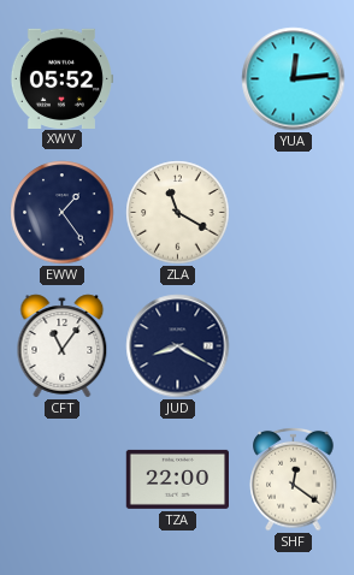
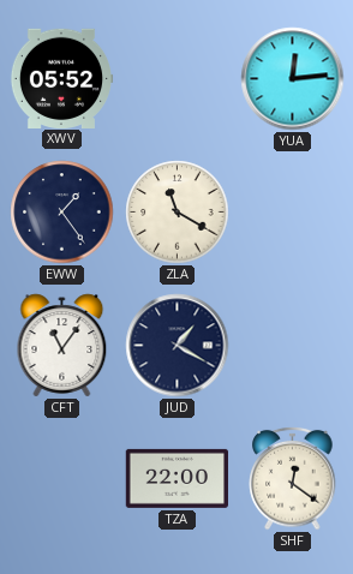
JUD: 8:20 -> 1:20 (178, 346)
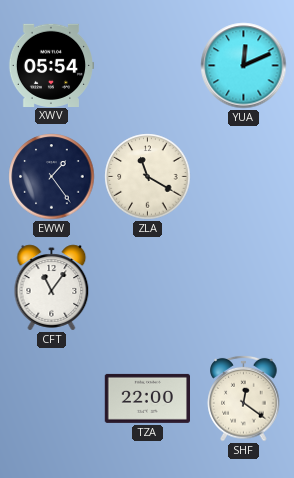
XWV: 05:52 -> 05:54 (50, 65)
YUA: 12:14 -> 12:11 (244, 66)
JUD: 1:20 -> none (178, 346)
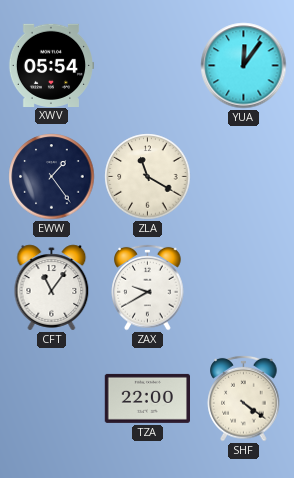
YUA: 12:11 -> 12:06 (244, 66)
ZAX: none -> 9:40 (148, 287)
SHF: 12:21 -> 4:21 (244, 398)
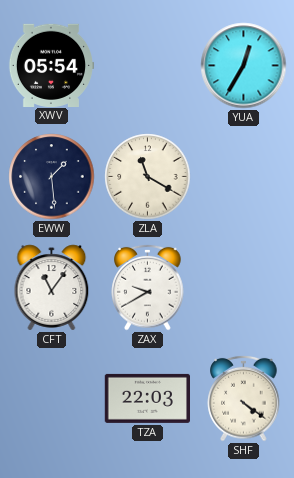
YUA: 12:06 -> 12:35 (244, 66)
EWW: 1:24 -> 1:29 (52, 177)
TZA: 22:00 -> 22:03 (147, 398)
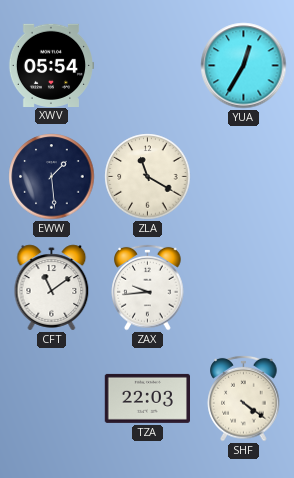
CFT: 11:06 -> 11:09 (52, 288)
ZAX: 9:40 -> 9:44 (148, 287)
